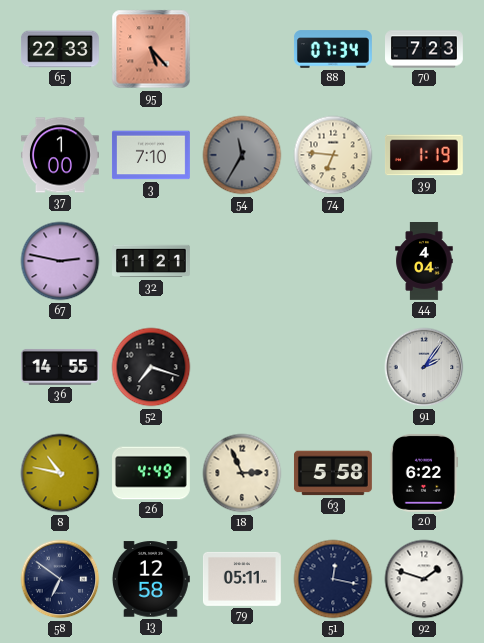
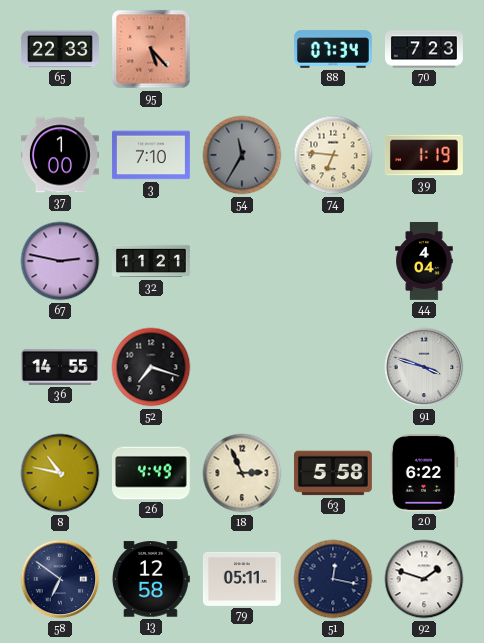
91: 2:06 -> 3:48 (424, 367)
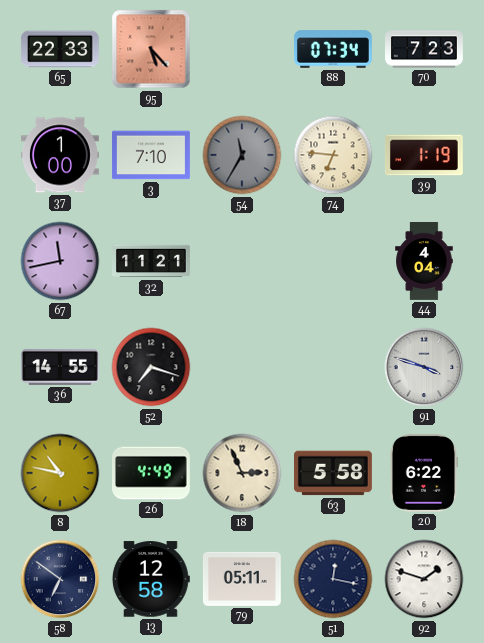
67: 2:47 -> 11:43 (60, 261)
